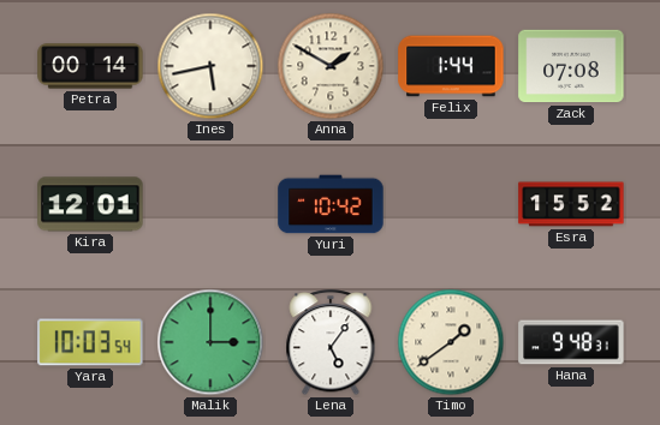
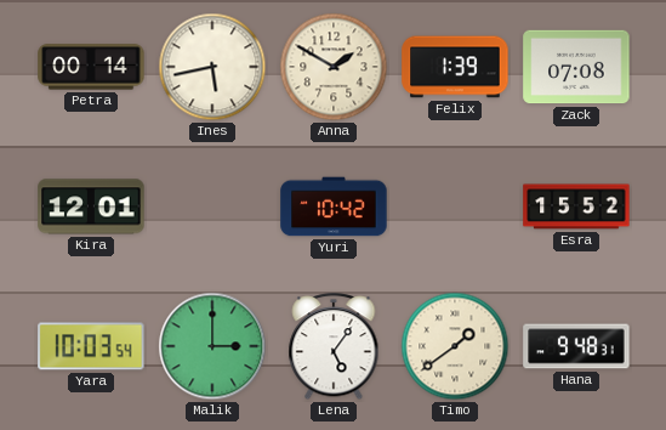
Felix: 1:44 -> 1:39 (455, 67)
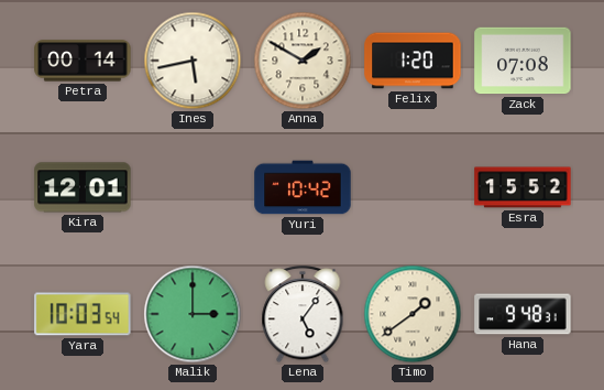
Felix: 1:39 -> 1:20 (413, 61)
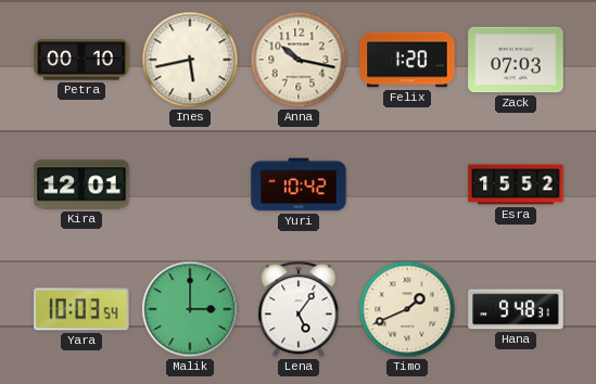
Petra: 00:14 -> 00:10 (81, 60)
Anna: 1:50 -> 10:17 (299, 60)
Zack: 07:08 -> 07:03 (516, 60)
Timo: 1:39 -> 1:41 (407, 309)
